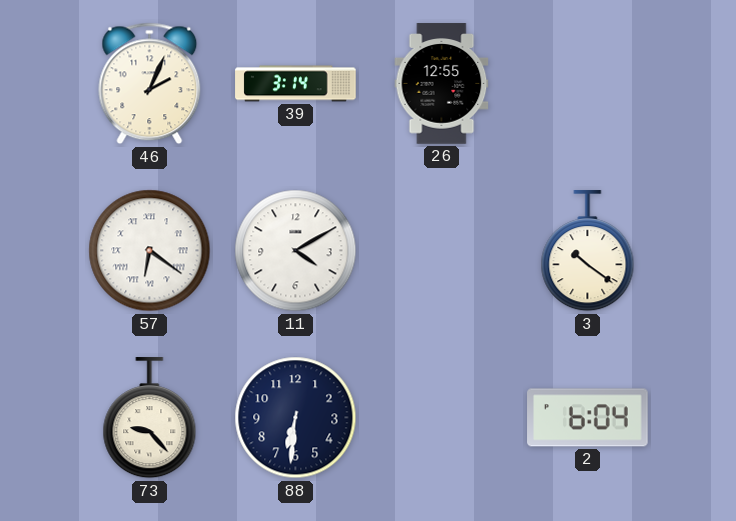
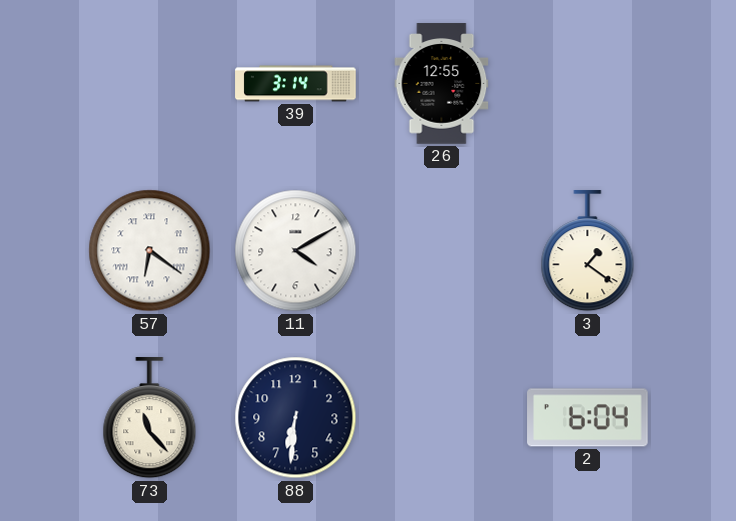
46: 2:04 -> none (150, 84)
3: 10:21 -> 1:21 (588, 251)
73: 9:23 -> 11:23 (150, 418)
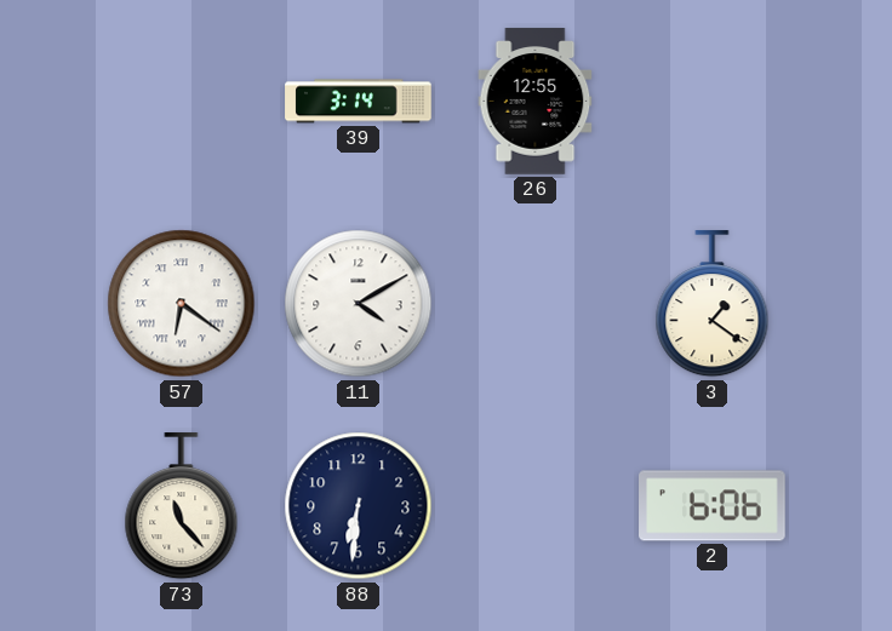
2: 6:04 -> 6:06 (713, 506)
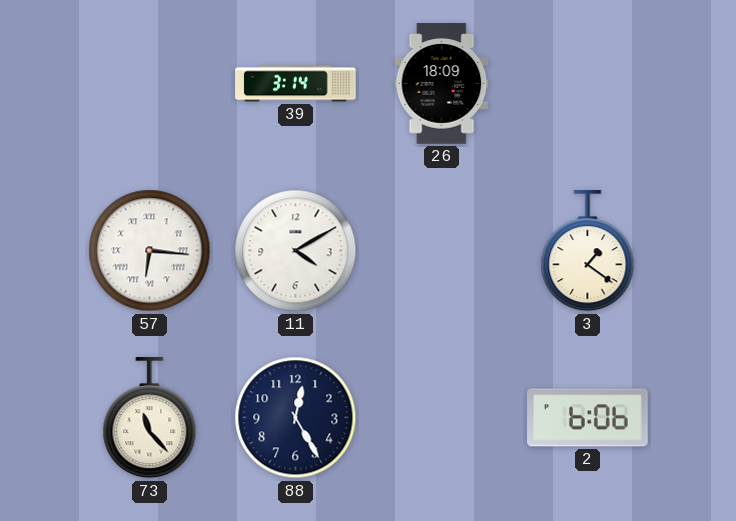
26: 12:55 -> 18:09 (442, 84)
57: 6:21 -> 6:16 (150, 251)
88: 6:31 -> 12:25 (296, 418)
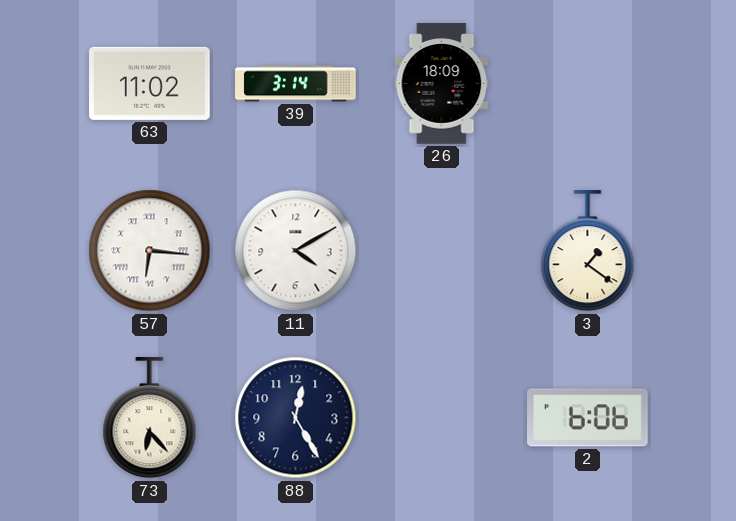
63: none -> 11:02 (150, 83)
73: 11:23 -> 6:23 (150, 418)
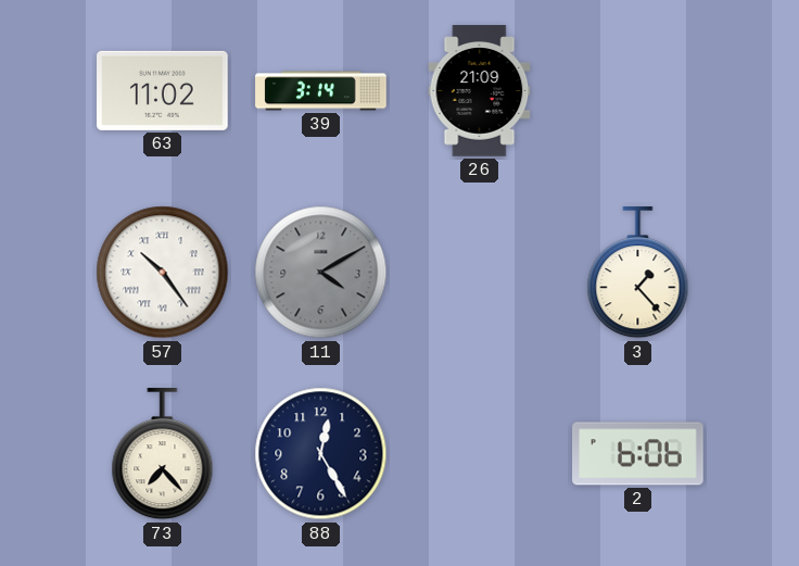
26: 18:09 -> 21:09 (480, 91)
57: 6:16 -> 10:24 (163, 273)
11 dial: white -> grey (321, 273)
3: 1:21 -> 1:23 (638, 273)
73: 6:23 -> 7:23 (163, 454)
